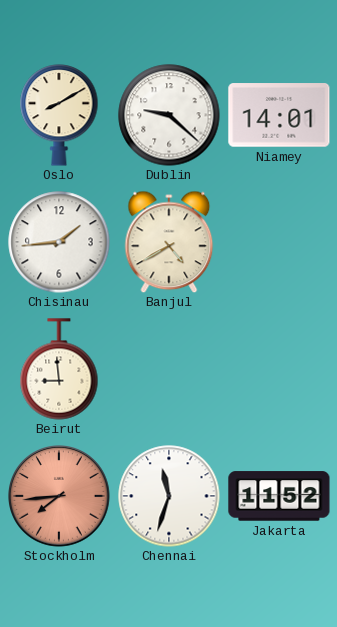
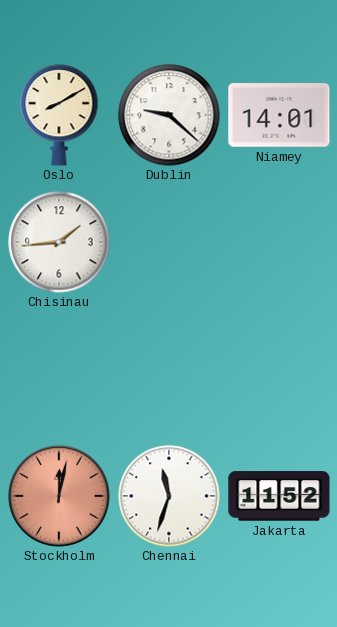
Banjul: 4:40 -> none (169, 242)
Beirut: 8:59 -> none (59, 369)
Stockholm: 7:44 -> 12:02 (60, 497)
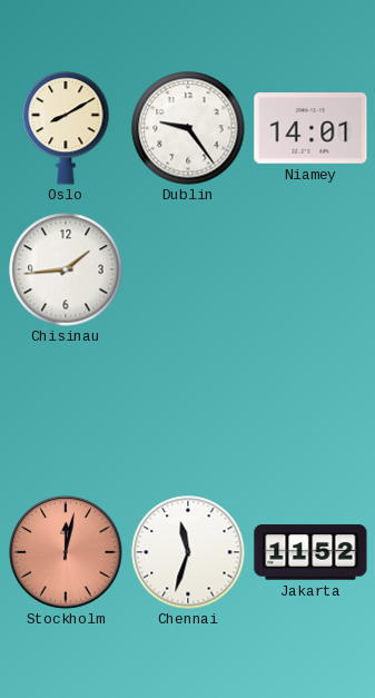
Dublin: 9:22 -> 9:24 (188, 128)
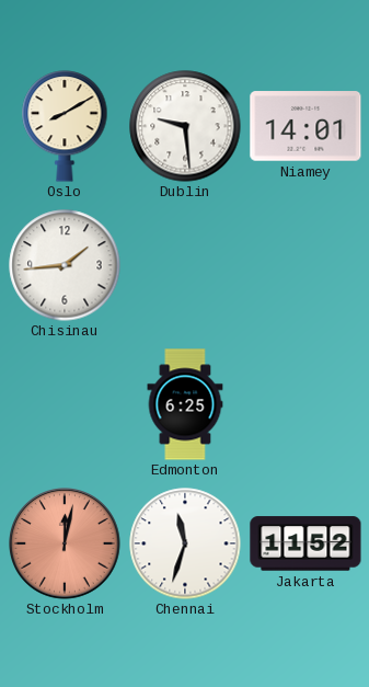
Dublin: 9:24 -> 9:29 (185, 126)
Edmonton: none -> 6:25 (185, 404)
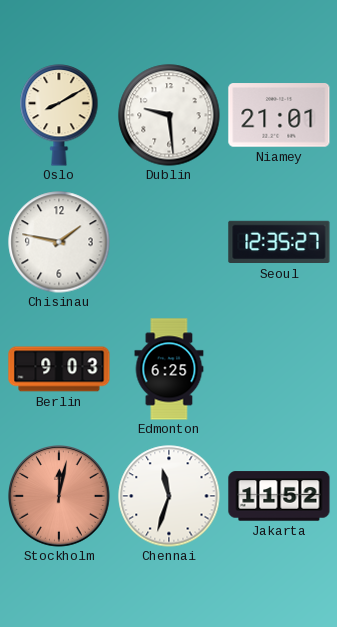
Niamey: 14:01 -> 21:01 (279, 115)
Chisinau: 1:44 -> 1:47 (59, 242)
Seoul: none -> 12:35 (279, 242)
Berlin: none -> 9:03 (59, 369)
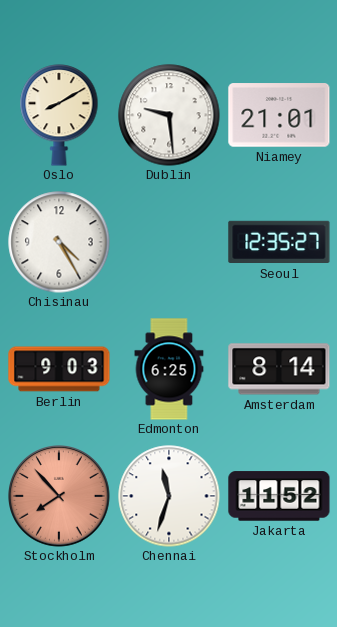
Chisinau: 1:47 -> 4:25 (59, 242)
Amsterdam: none -> 8:14 (279, 369)
Stockholm: 12:02 -> 7:53 (60, 497)
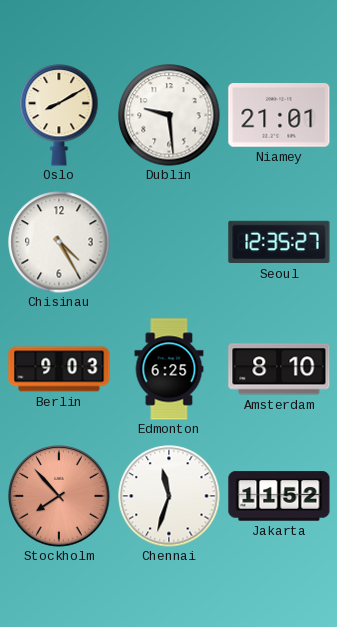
Amsterdam: 8:14 -> 8:10 (279, 369)
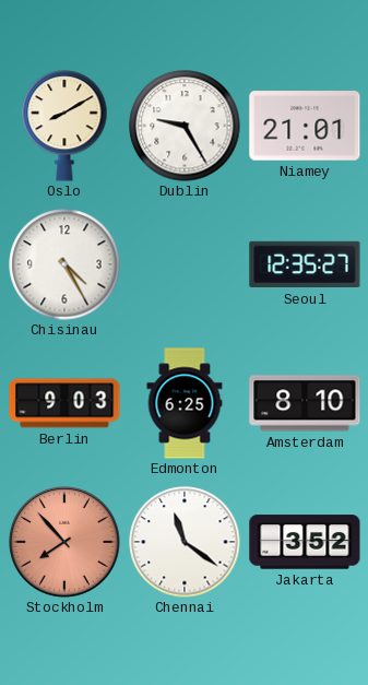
Dublin: 9:29 -> 9:25 (185, 126)
Chennai: 11:33 -> 11:21 (185, 542)
Jakarta: 11:52 -> 3:52 (305, 542)
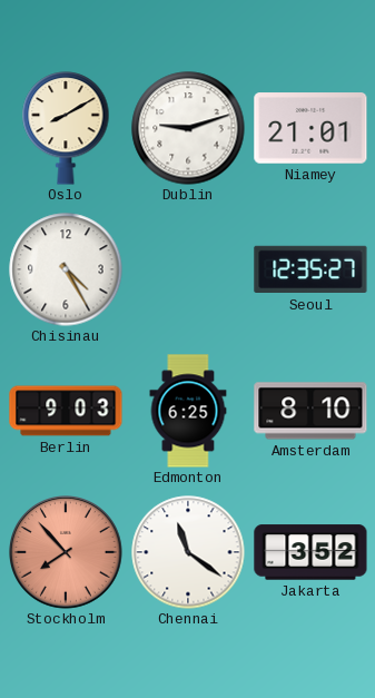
Dublin: 9:25 -> 9:12 (188, 128)
